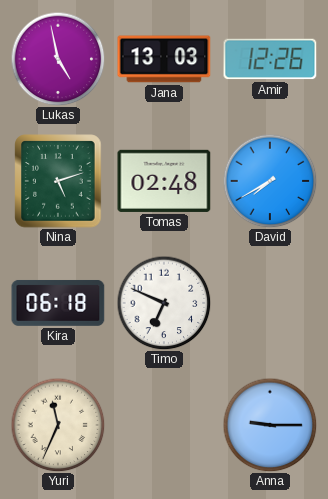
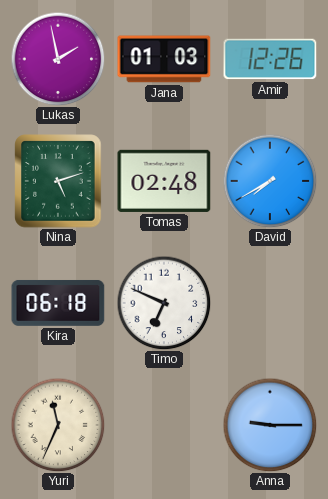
Lukas: 4:58 -> 1:58 (58, 59)
Jana: 13:03 -> 01:03 (164, 59)
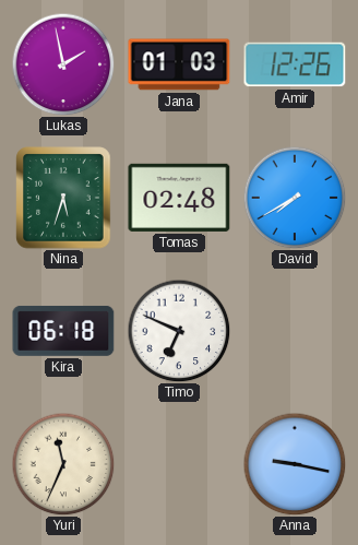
Nina: 5:12 -> 5:33 (63, 198)
Anna: 9:15 -> 9:17 (295, 464)
